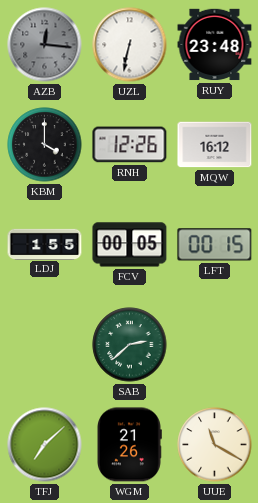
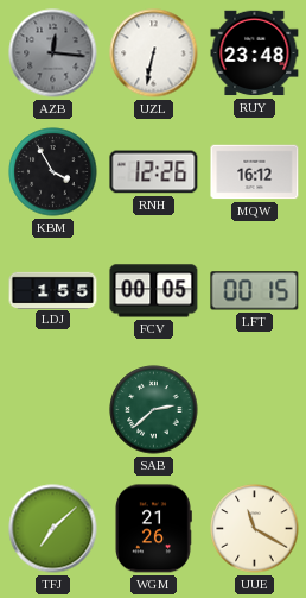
KBM: 4:00 -> 3:55 (53, 172)
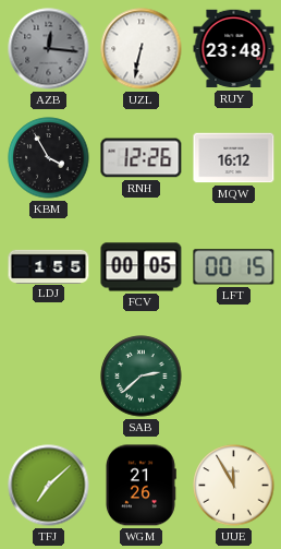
UUE: 11:20 -> 11:55 (234, 486)
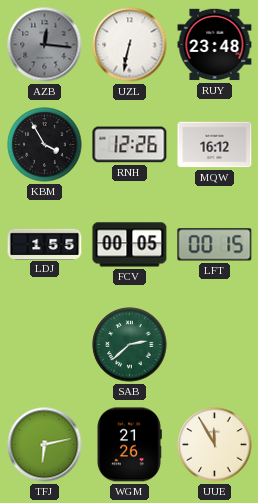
TFJ: 7:08 -> 6:13 (45, 445)
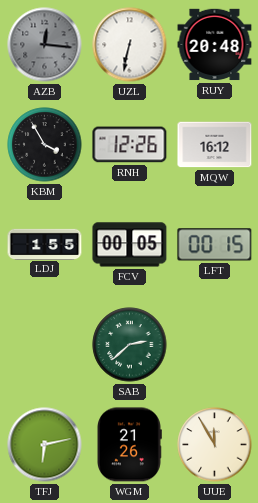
RUY: 23:48 -> 20:48 (215, 45)
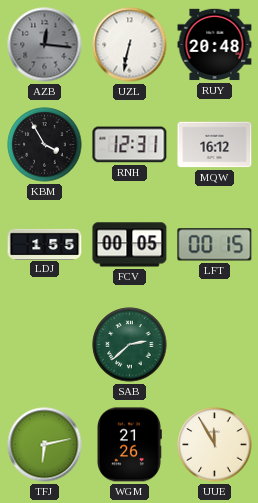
RNH: 12:26 -> 12:31 (130, 145)
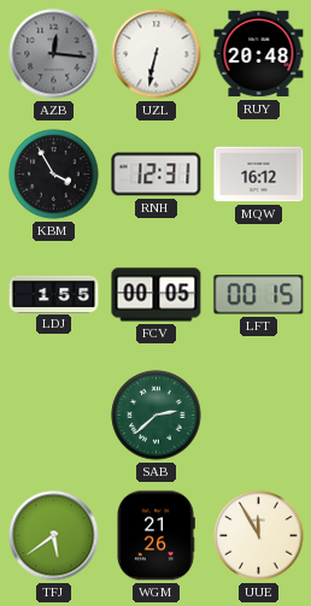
TFJ: 6:13 -> 5:39 (54, 536)
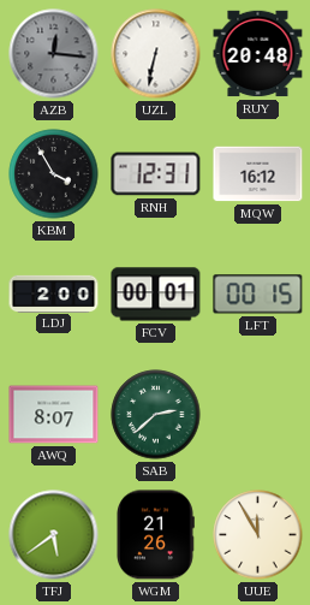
LDJ: 1:55 -> 2:00 (54, 293)
FCV: 00:05 -> 00:01 (156, 295)
AWQ: none -> 8:07 (54, 415)
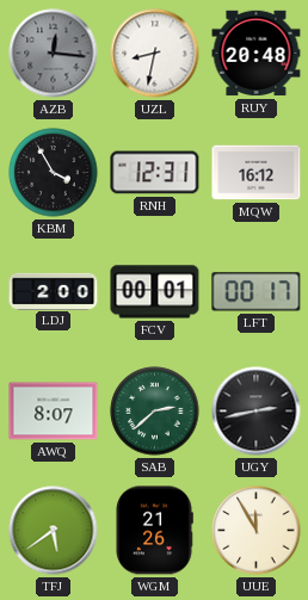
UZL: 6:32 -> 8:32 (155, 54)
LFT: 00:15 -> 00:17 (257, 292)
UGY: none -> 2:43 (257, 412)
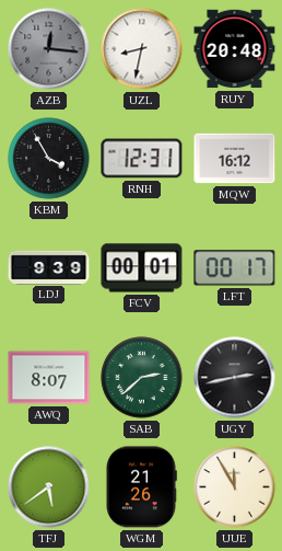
LDJ: 2:00 -> 9:39 (49, 267)
